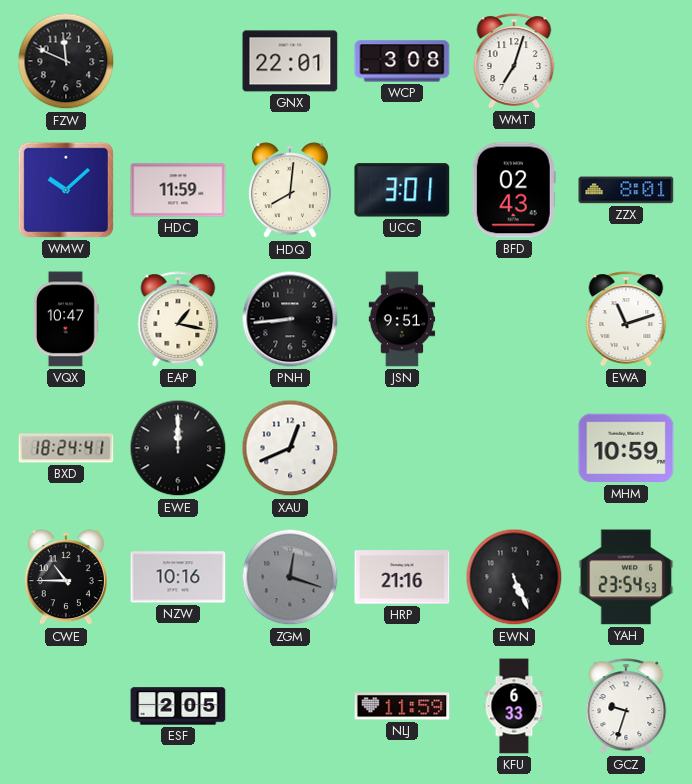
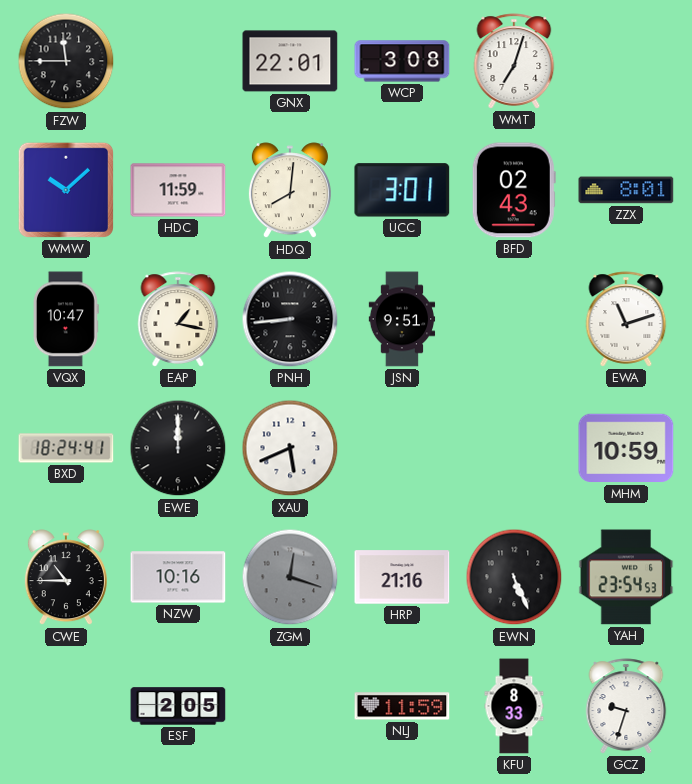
FZW: 11:49 -> 11:45 (66, 61)
XAU: 12:41 -> 5:41 (290, 448)
KFU: 6:33 -> 8:33 (514, 706)
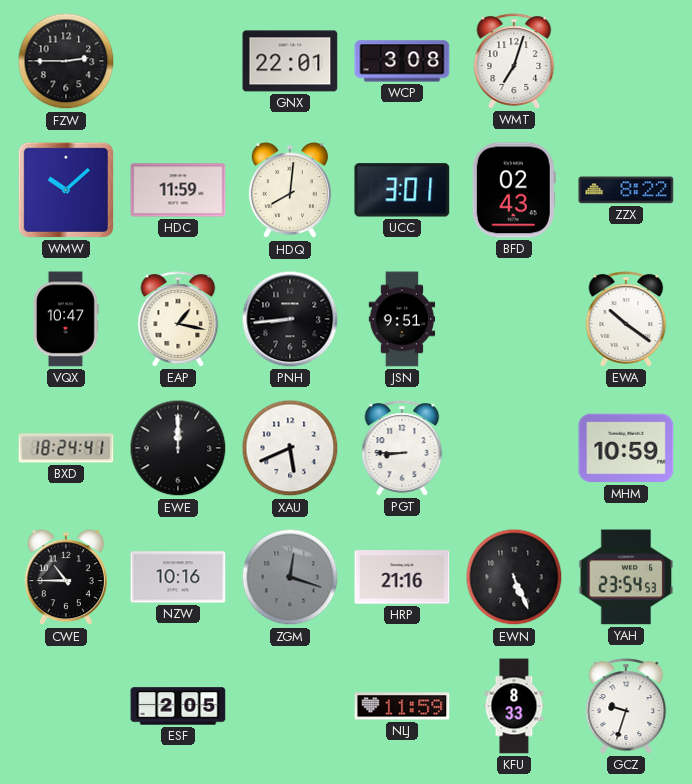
FZW: 11:45 -> 2:45 (66, 61)
ZZX: 8:01 -> 8:22 (626, 190)
EWA: 11:12 -> 10:21 (626, 319)
PGT: none -> 8:45 (402, 448)
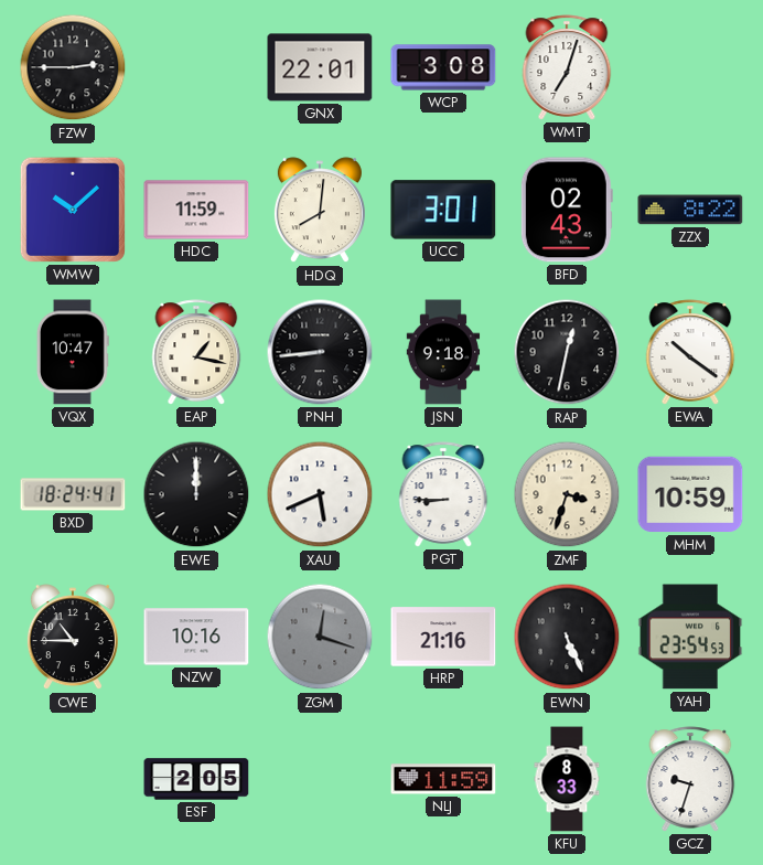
JSN: 9:51 -> 9:18 (443, 352)
RAP: none -> 12:32 (567, 352)
ZMF: none -> 3:33 (567, 494)
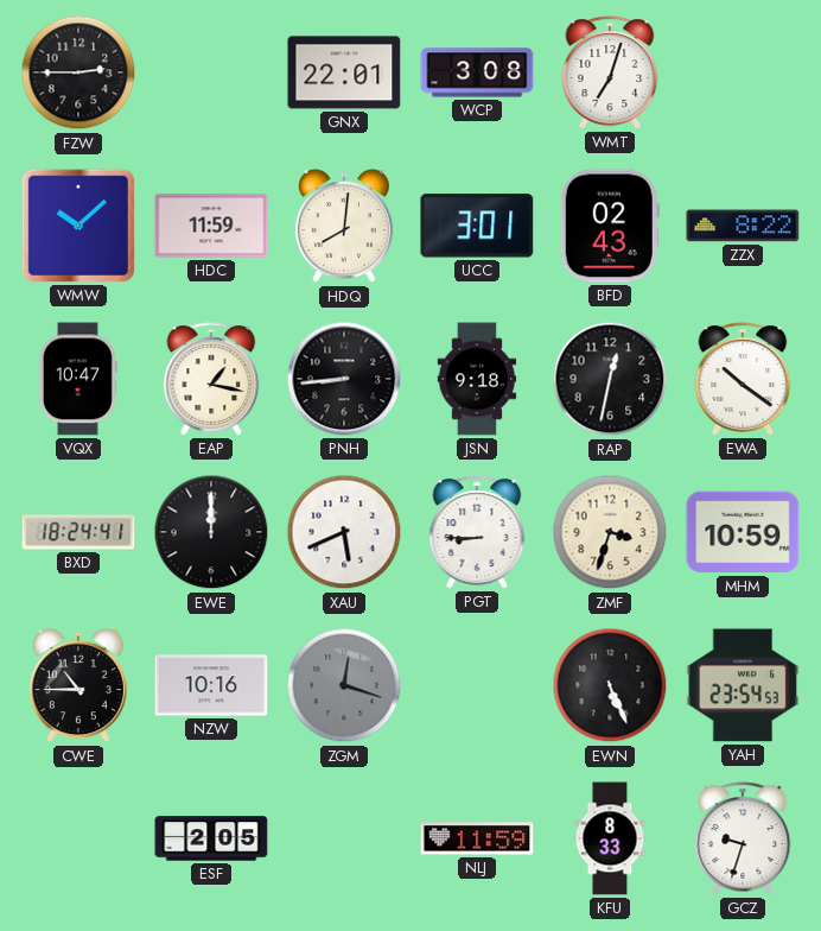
HRP: 21:16 -> none (443, 637)
